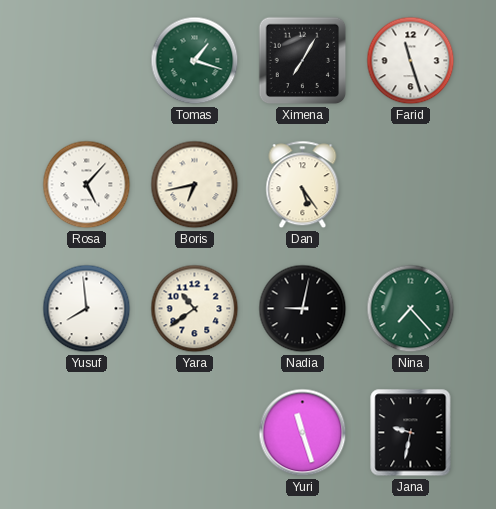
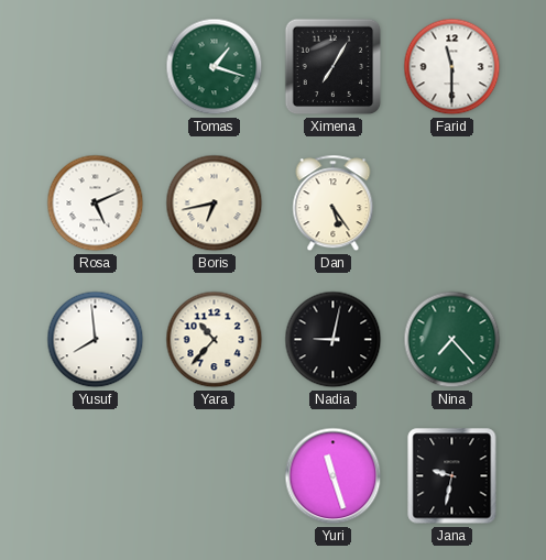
Farid: 11:27 -> 11:30 (452, 67)
Rosa: 5:07 -> 5:11 (96, 204)
Yara: 10:39 -> 10:37 (215, 340)
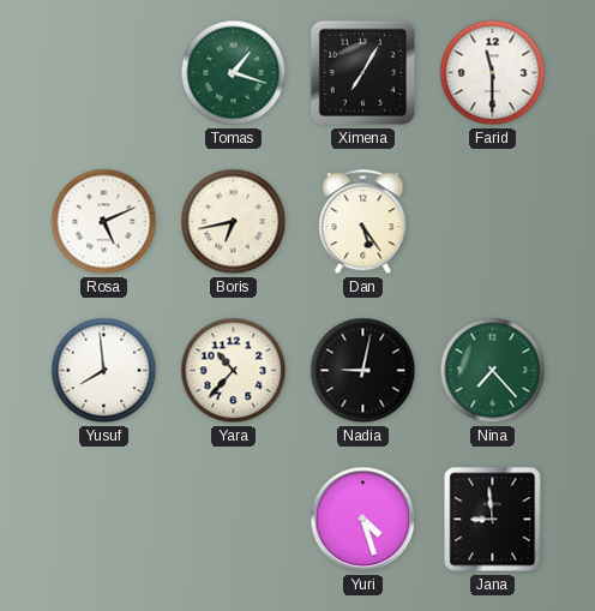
Yuri: 11:27 -> 4:27 (363, 520)
Jana: 9:32 -> 8:59 (493, 520)
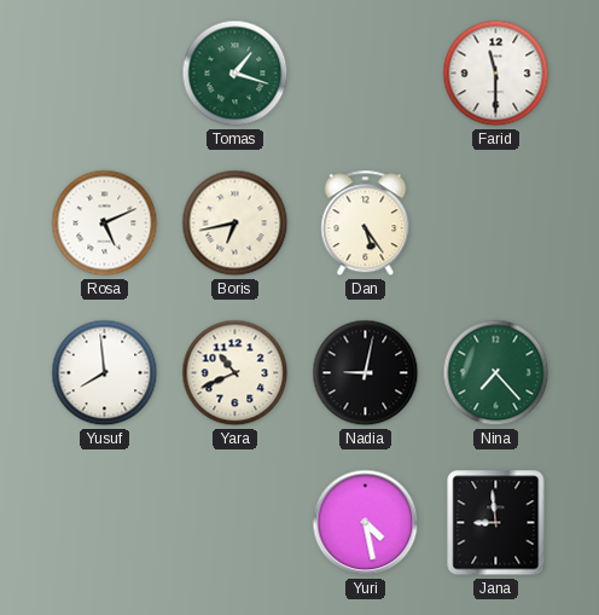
Ximena: 7:05 -> none (363, 73)
Yara: 10:37 -> 10:41 (235, 373)
Yuri: 4:27 -> 4:28 (366, 523)
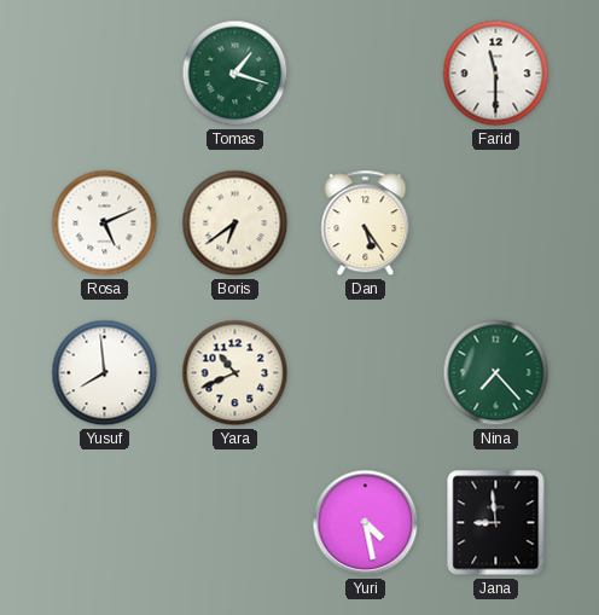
Boris: 6:43 -> 6:39 (235, 224)
Nadia: 9:02 -> none (366, 373)
